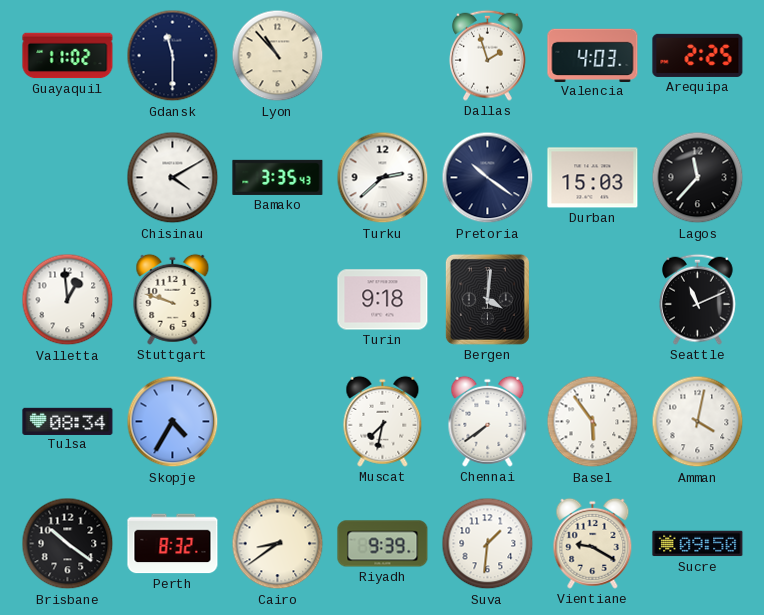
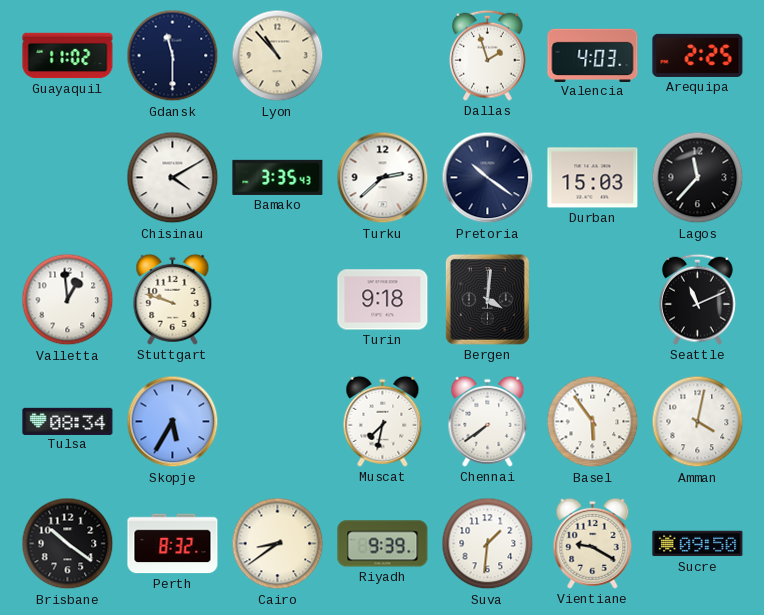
Skopje: 4:35 -> 5:35 (173, 422)
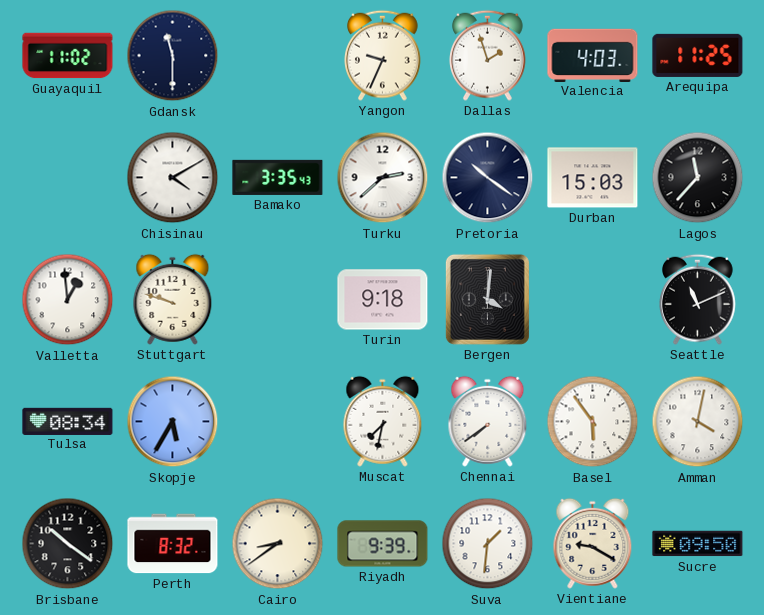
Lyon: 10:53 -> none (278, 56)
Yangon: none -> 9:34 (383, 55)
Arequipa: 2:25 -> 11:25 (698, 55)
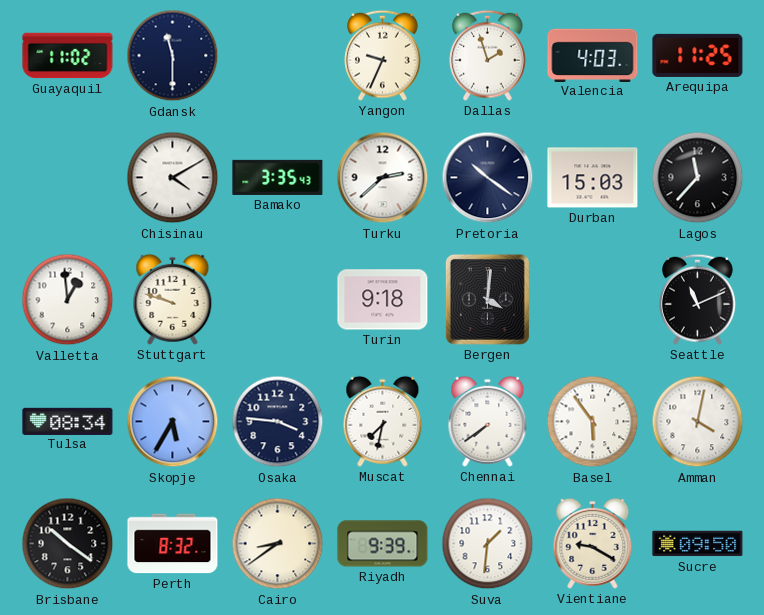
Osaka: none -> 3:46 (278, 422)
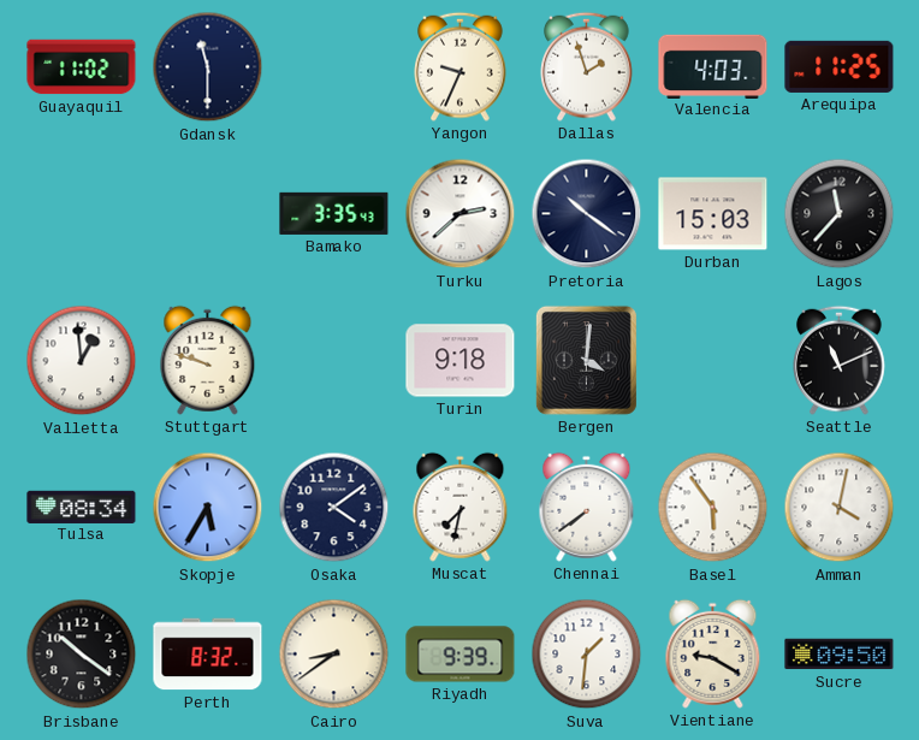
Chisinau: 4:10 -> none (173, 178)
Osaka: 3:46 -> 4:09 (334, 508)
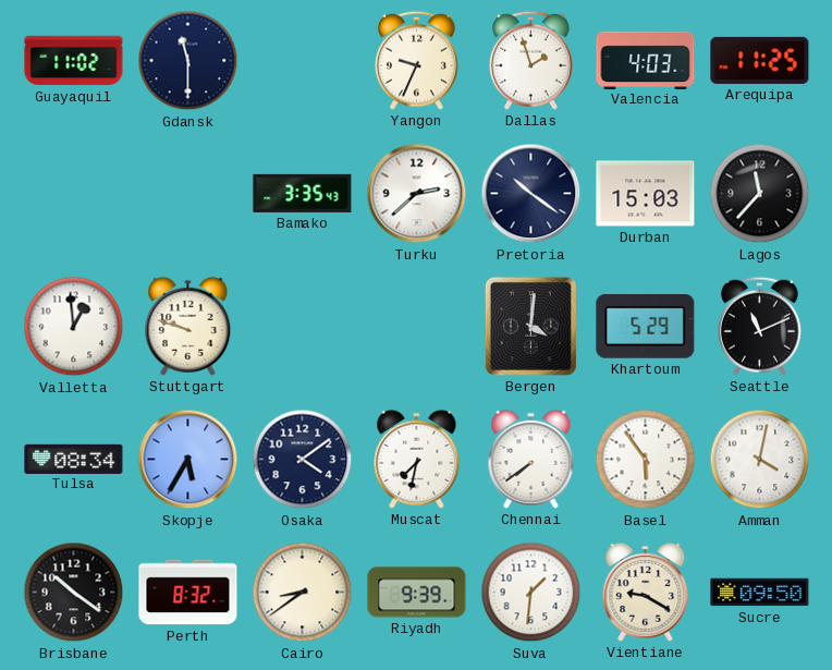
Turin: 9:18 -> none (461, 361)
Khartoum: none -> 5:29 (646, 327)
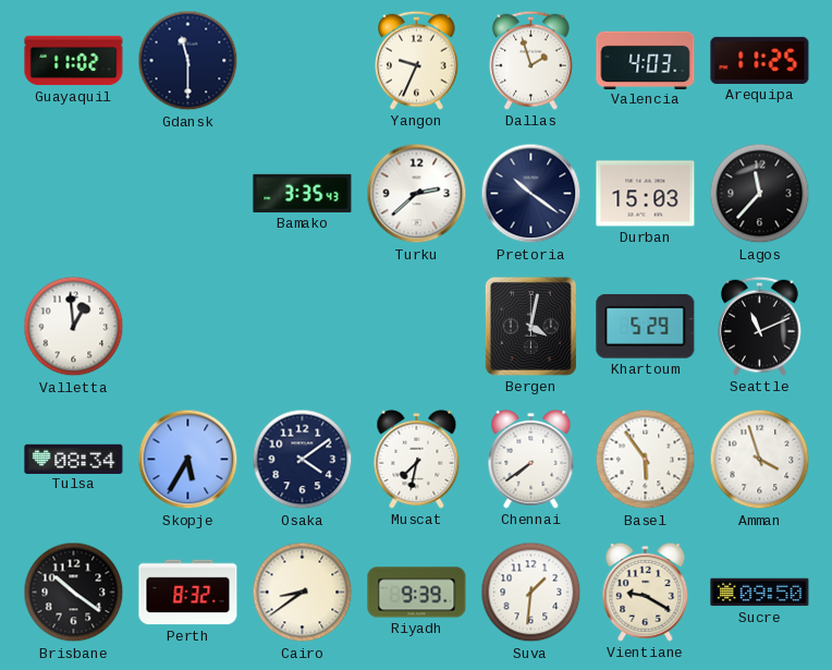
Stuttgart: 9:48 -> none (188, 326)
Bergen: 4:01 -> 4:02 (530, 326)
Amman: 4:02 -> 3:57 (760, 460)
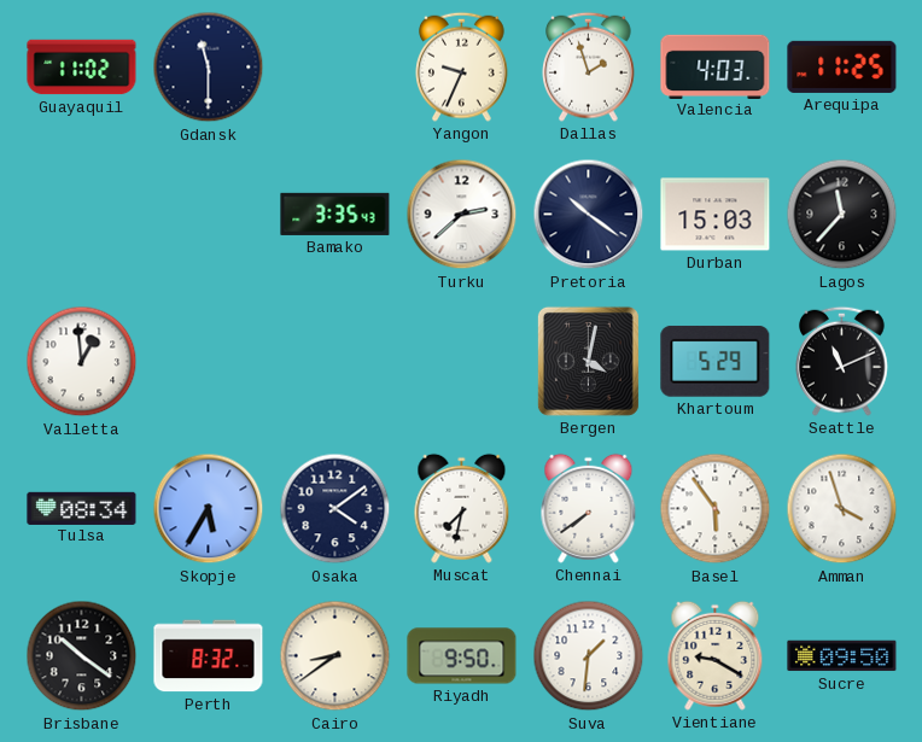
Riyadh: 9:39 -> 9:50 (462, 656)
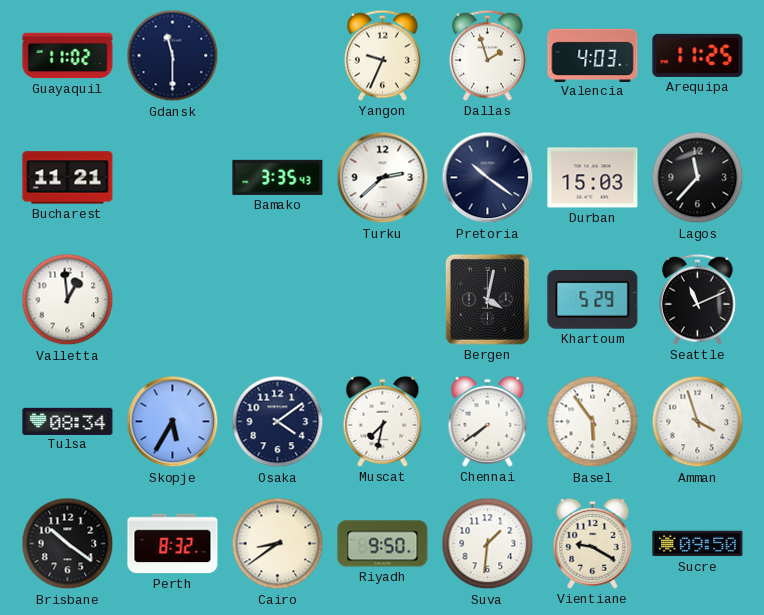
Bucharest: none -> 11:21 (68, 178)
